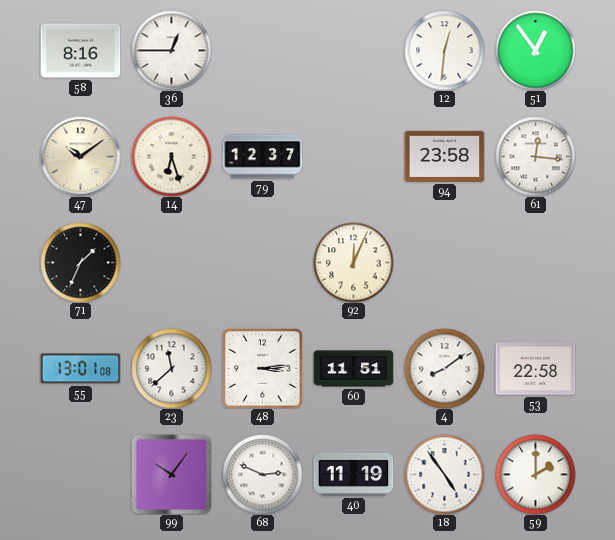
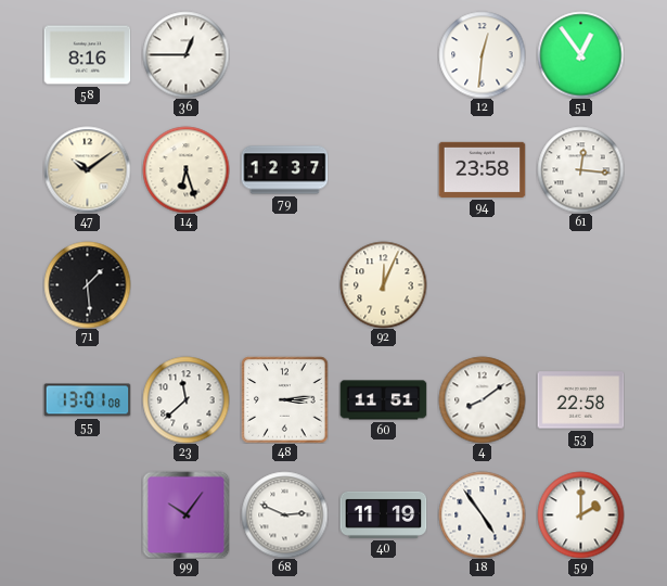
71: 1:34 -> 1:29 (87, 284)
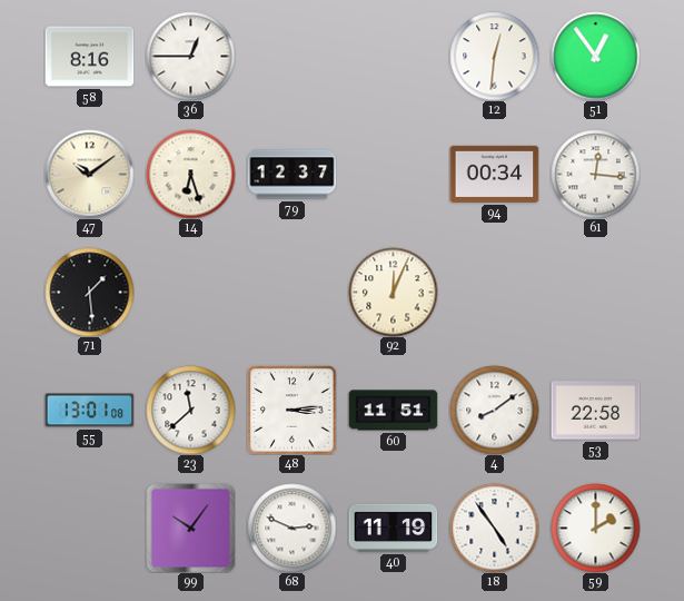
94: 23:58 -> 00:34 (494, 174)
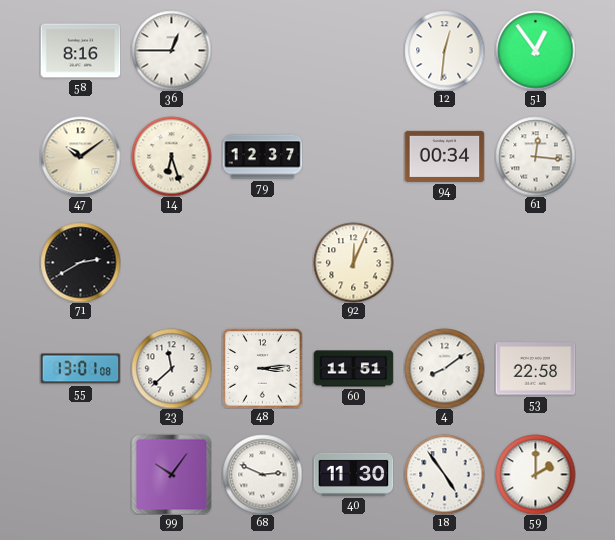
71: 1:29 -> 2:40 (80, 262)
40: 11:19 -> 11:30 (353, 474)
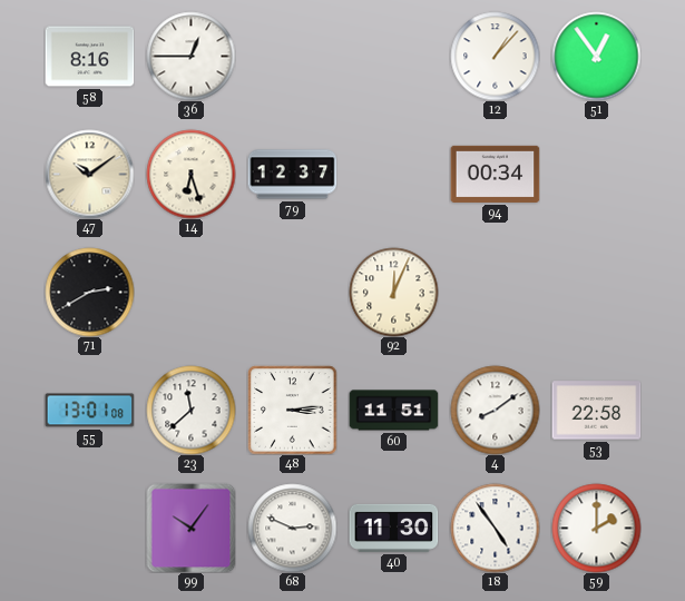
12: 12:31 -> 1:07 (495, 56)
61: 12:16 -> none (535, 156)
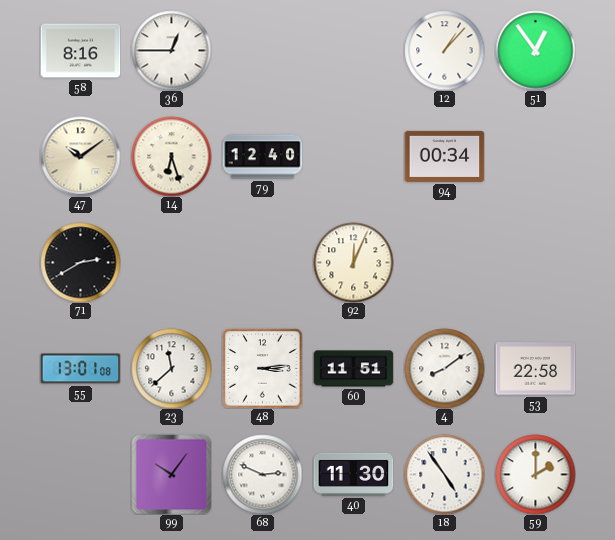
79: 12:37 -> 12:40 (262, 157)
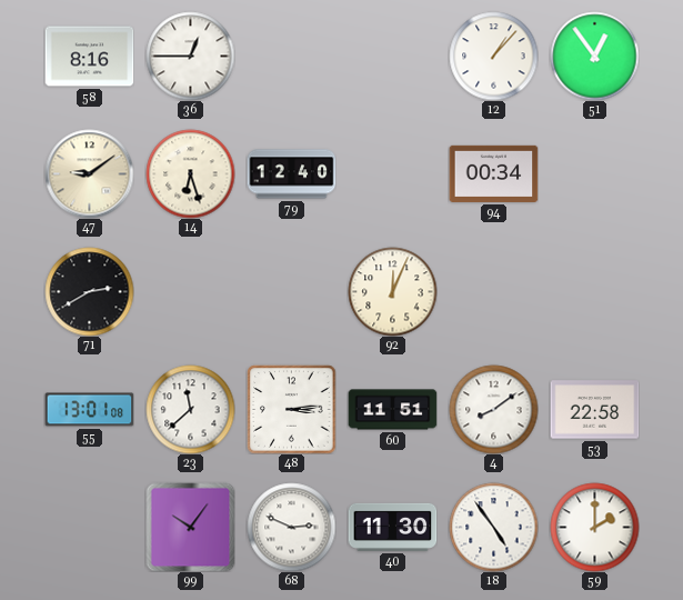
47: 10:09 -> 9:09 (89, 173)
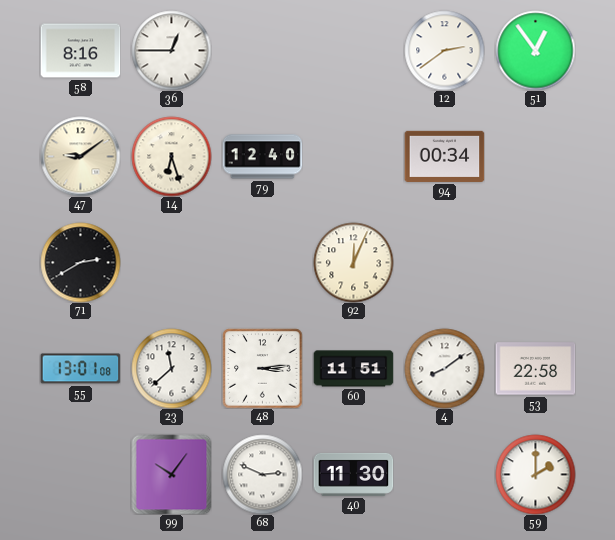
12: 1:07 -> 2:39 (444, 50)
18: 4:54 -> none (493, 527)
